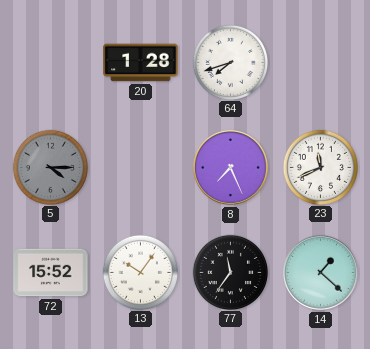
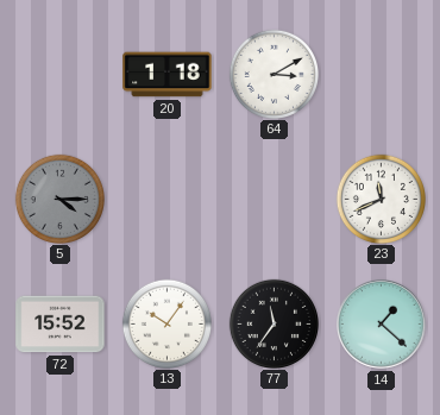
20: 1:28 -> 1:18 (168, 75)
64: 7:42 -> 3:10 (274, 74)
8: 7:26 -> none (231, 168)
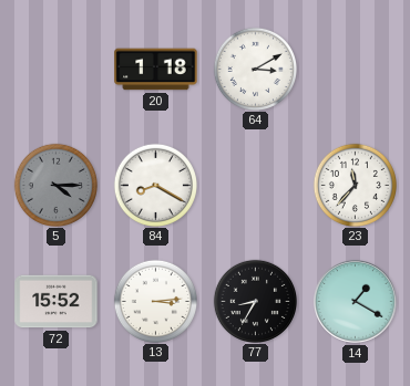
84: none -> 8:20 (155, 185)
23: 11:41 -> 11:37 (355, 185)
13: 10:06 -> 3:14 (155, 301)
77: 11:36 -> 8:35 (255, 301)
14: 1:22 -> 1:20 (356, 302)
